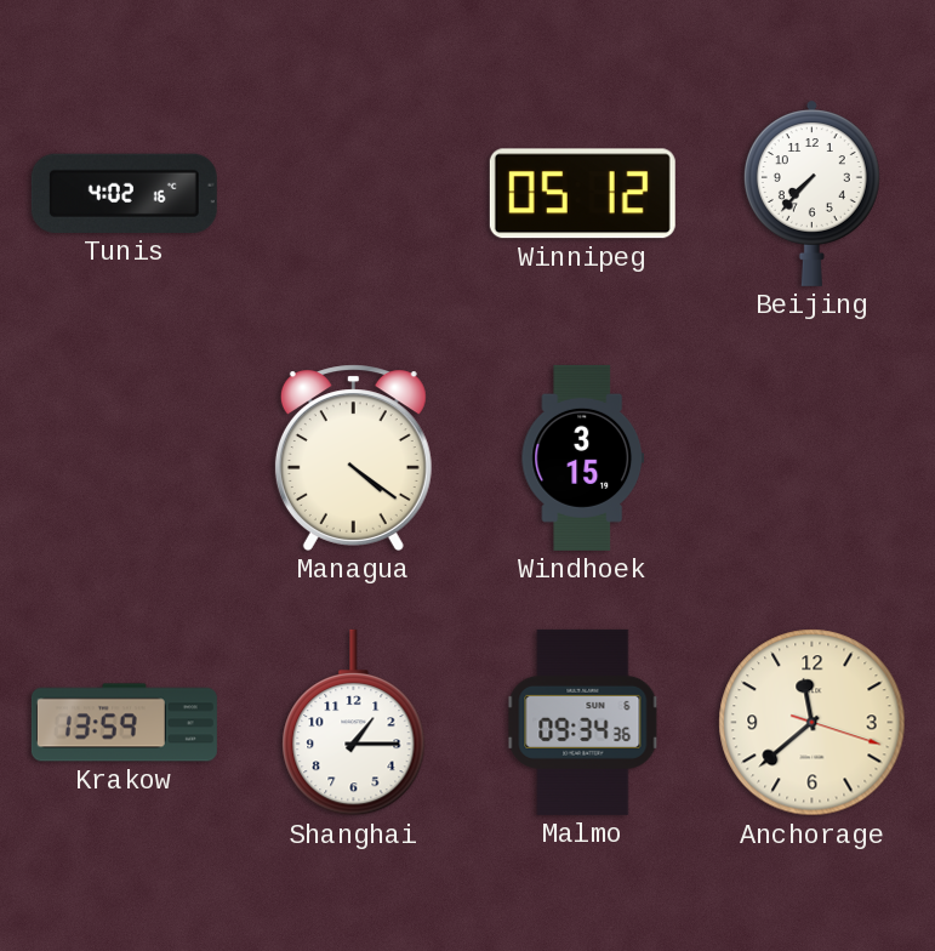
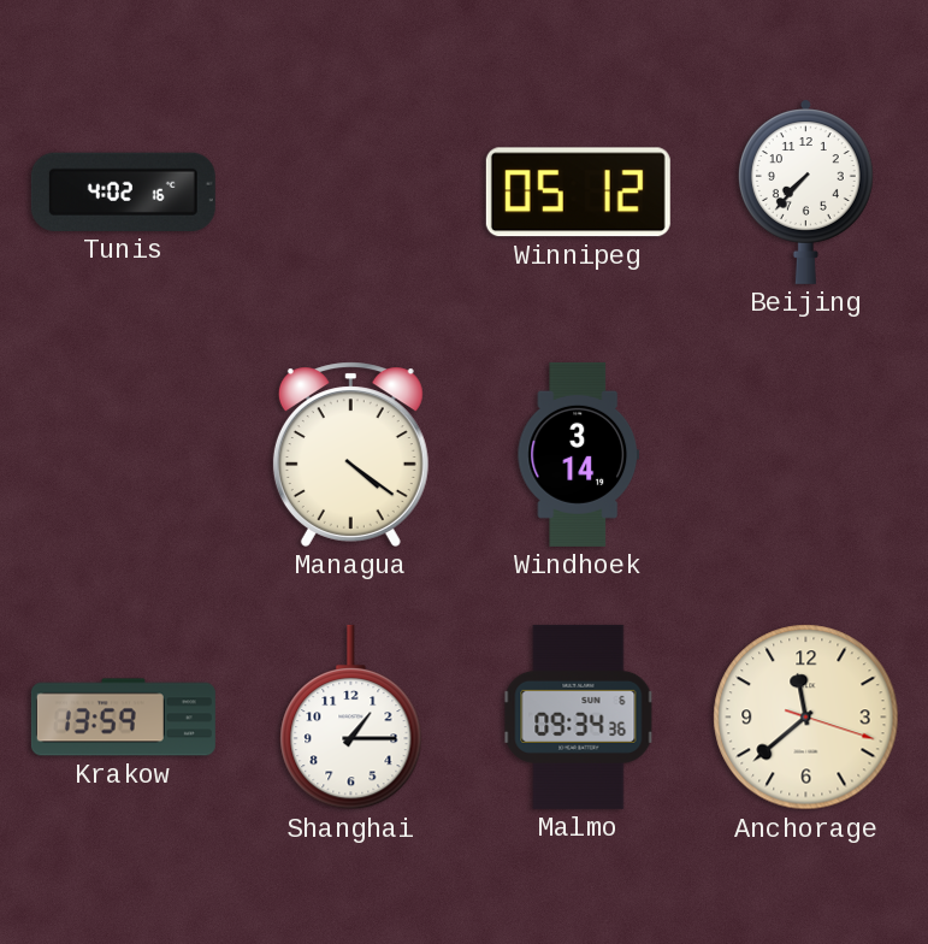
Windhoek: 3:15 -> 3:14 (579, 454)
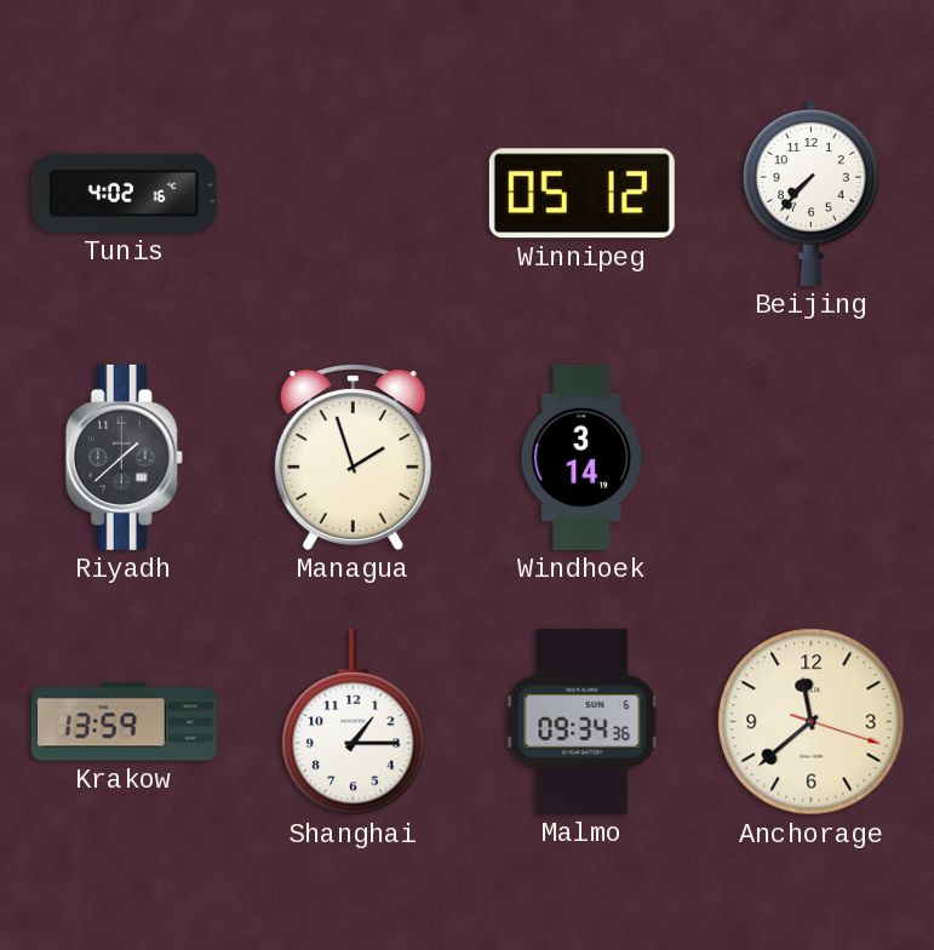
Riyadh: none -> 1:38 (124, 457)
Managua: 4:21 -> 1:57 (353, 457)
